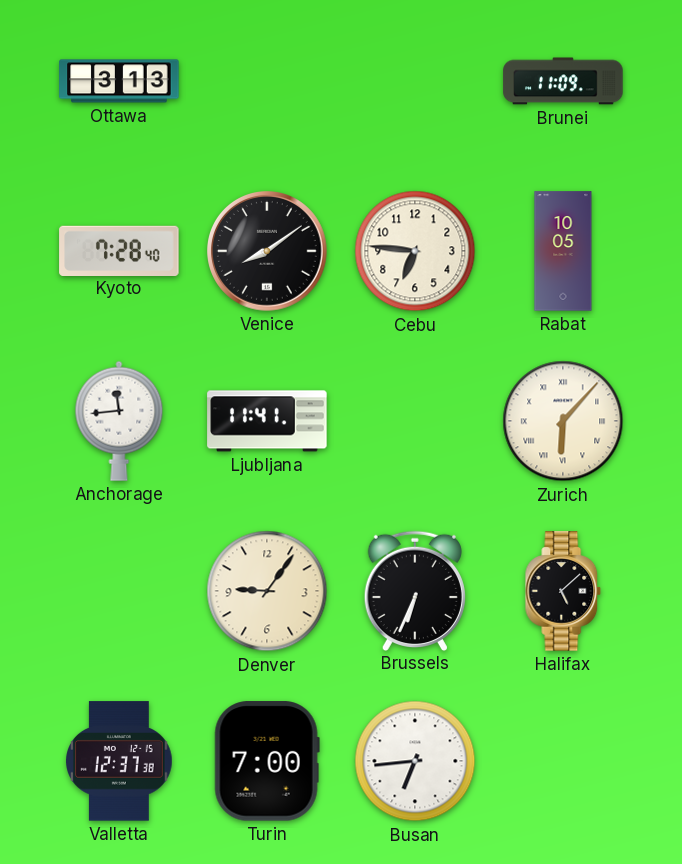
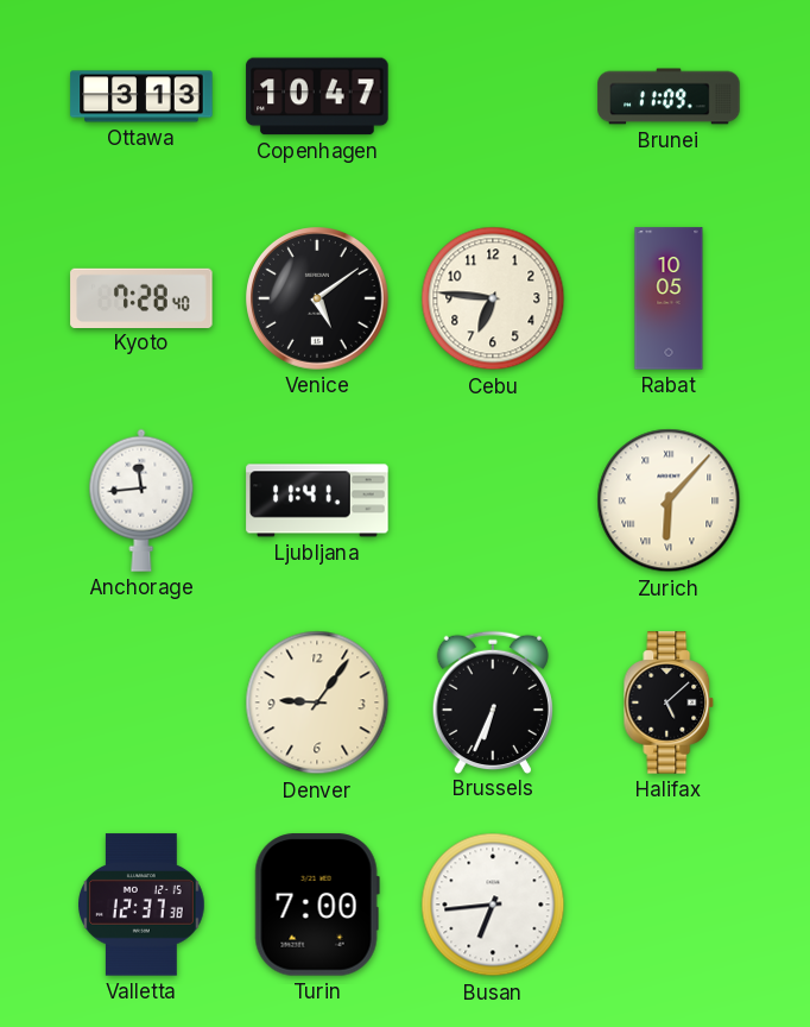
Copenhagen: none -> 10:47 (317, 96)
Venice: 8:09 -> 5:09 (318, 300)
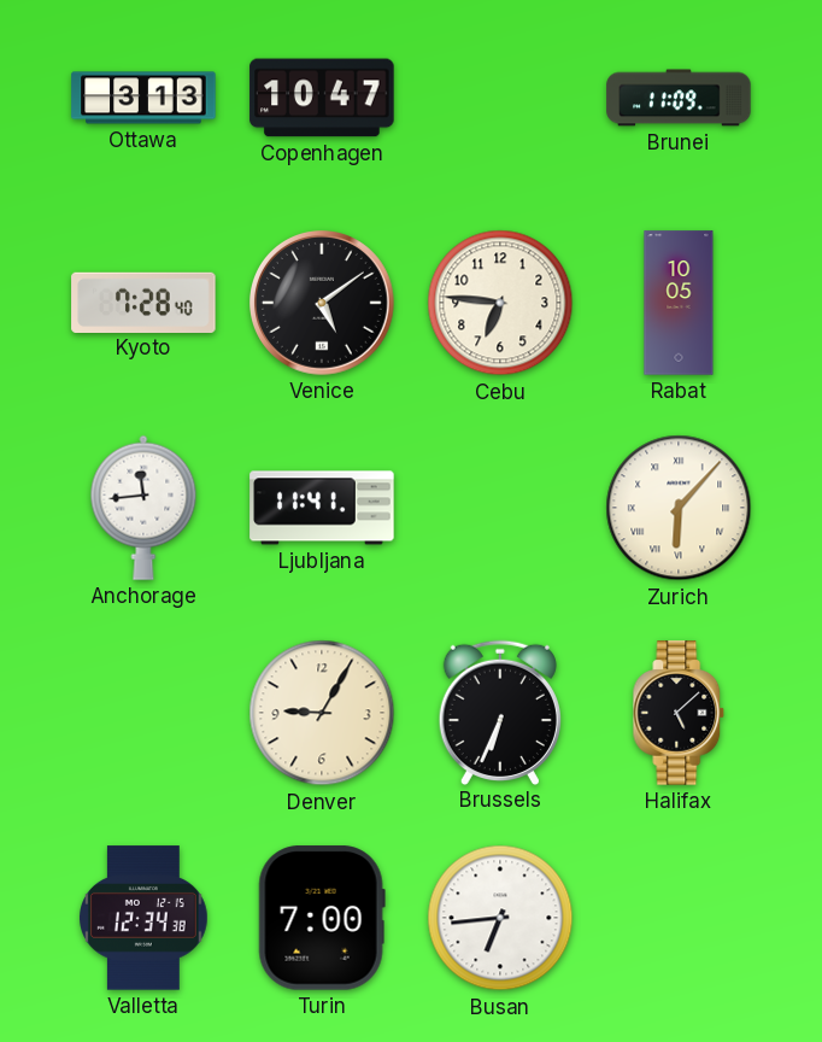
Denver: 9:06 -> 9:05 (322, 713)
Valletta: 12:37 -> 12:34 (145, 918)
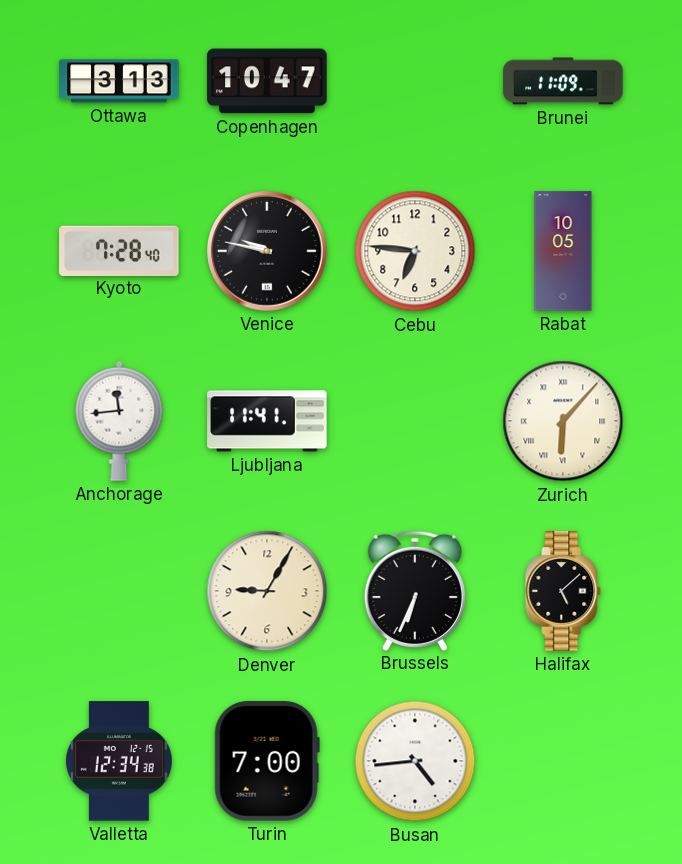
Venice: 5:09 -> 9:47 (268, 252)
Busan: 6:44 -> 4:44 (415, 761)
